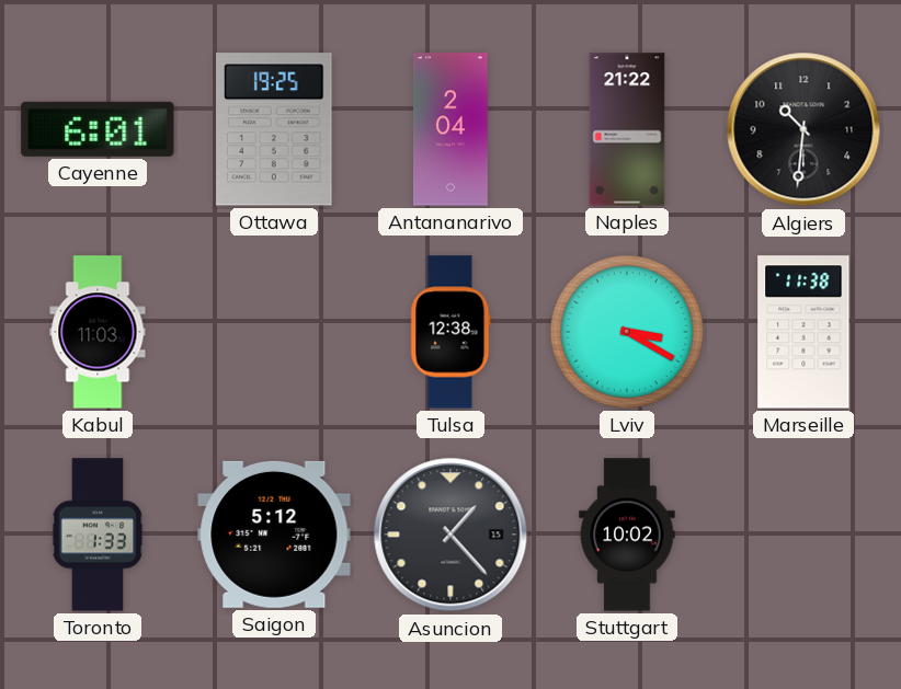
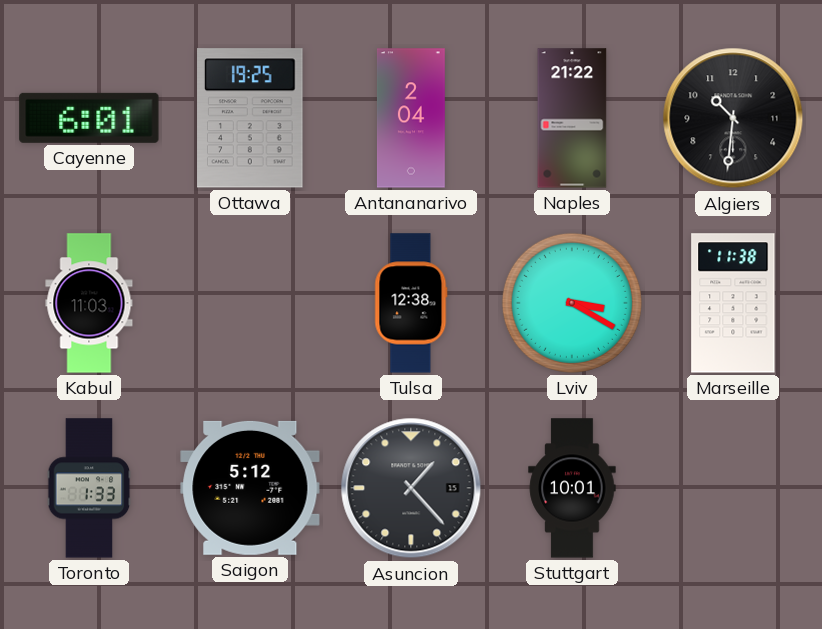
Stuttgart: 10:02 -> 10:01 (572, 488)
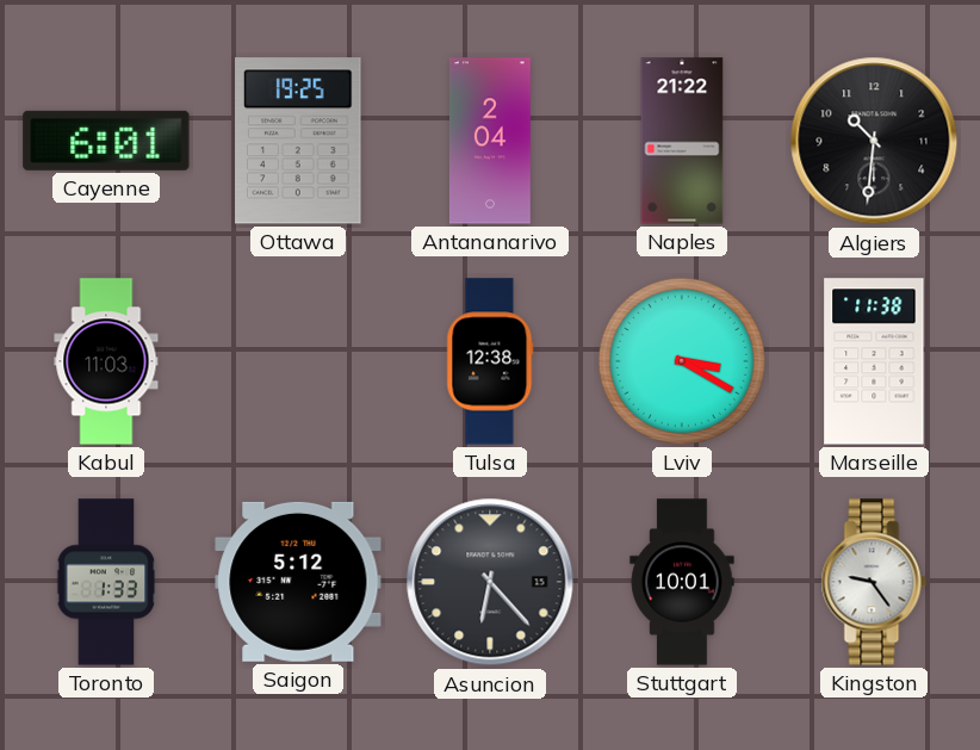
Asuncion: 1:23 -> 6:23 (490, 582)
Kingston: none -> 9:24 (874, 582)
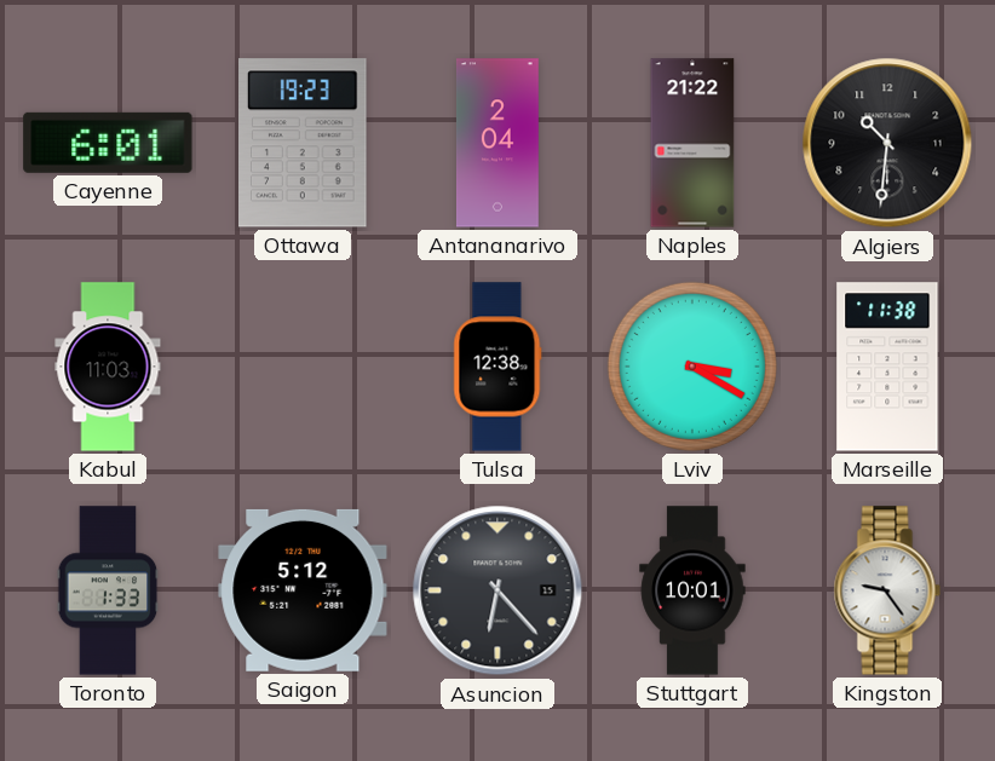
Ottawa: 19:25 -> 19:23 (303, 143)
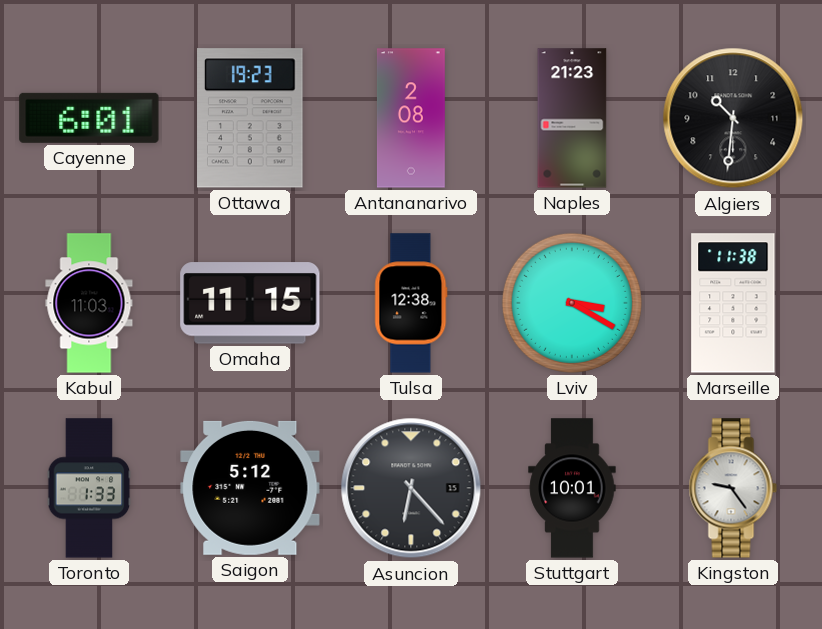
Antananarivo: 2:04 -> 2:08 (411, 118)
Naples: 21:22 -> 21:23 (572, 118)
Omaha: none -> 11:15 (250, 303)
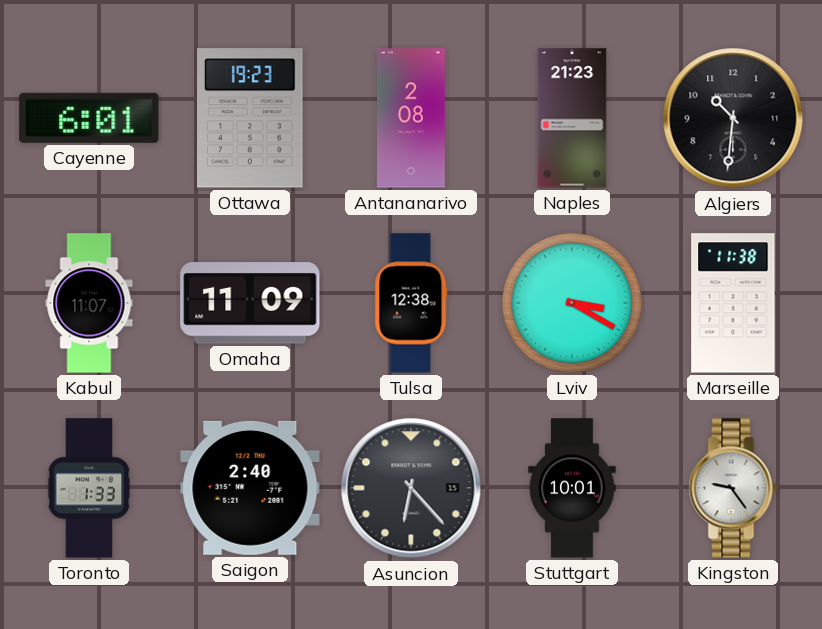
Kabul: 11:03 -> 11:07 (89, 303)
Omaha: 11:15 -> 11:09 (250, 303)
Saigon: 5:12 -> 2:40 (250, 488)
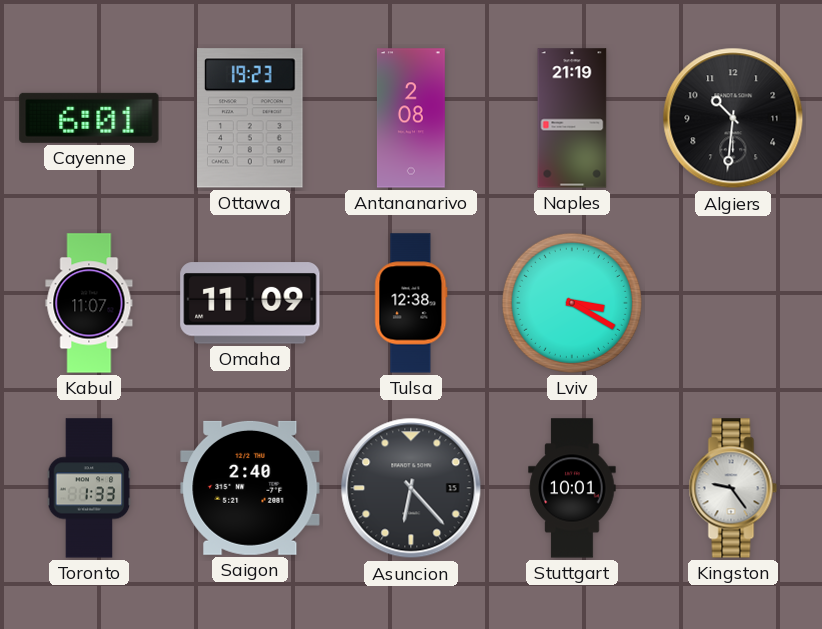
Naples: 21:23 -> 21:19 (572, 118)
Marseille: 11:38 -> none (733, 303)
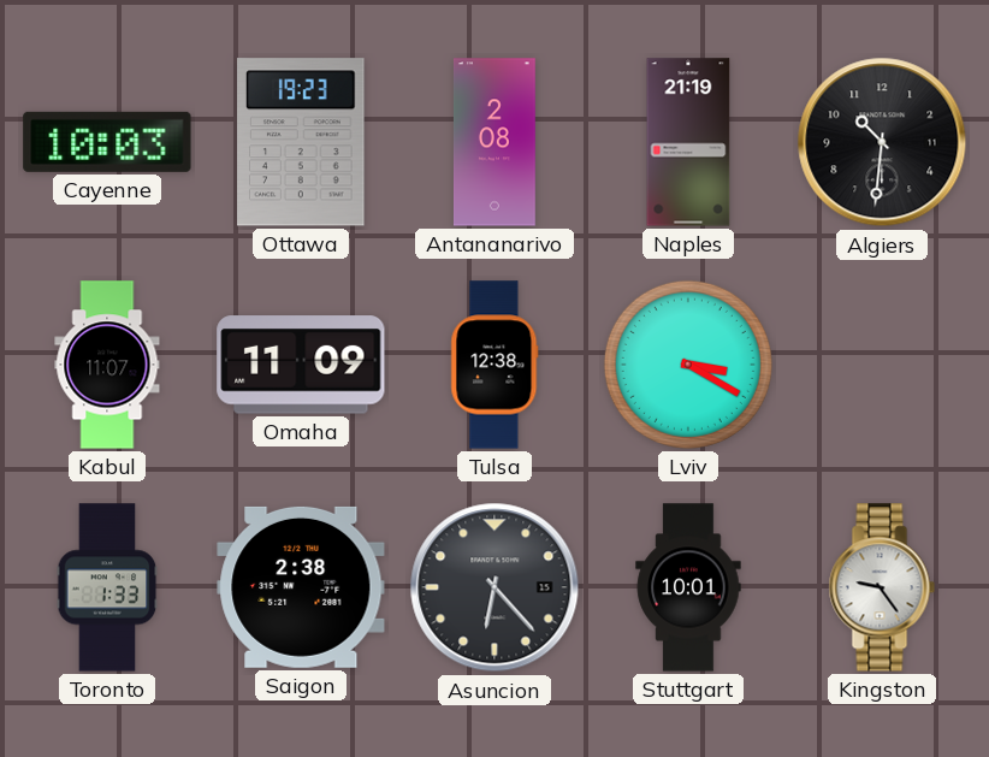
Cayenne: 6:01 -> 10:03 (107, 142)
Saigon: 2:40 -> 2:38 (301, 587)
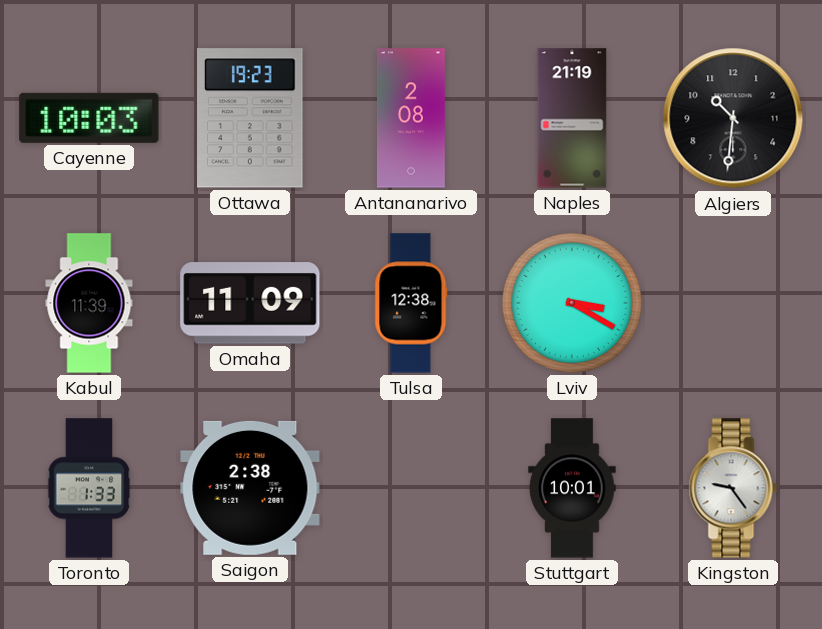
Kabul: 11:07 -> 11:39 (89, 303)
Asuncion: 6:23 -> none (494, 587)
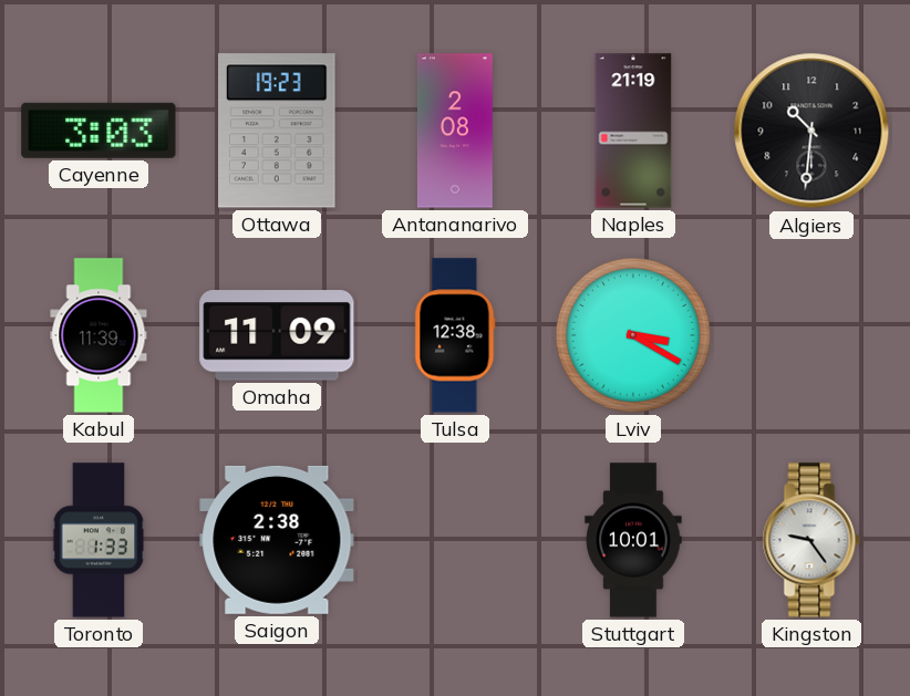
Cayenne: 10:03 -> 3:03 (99, 131)
